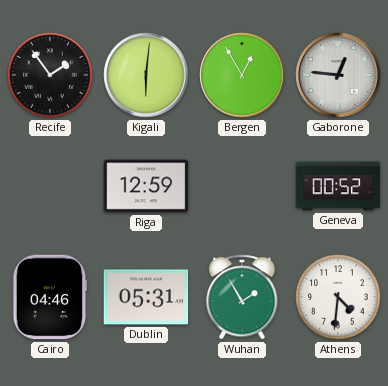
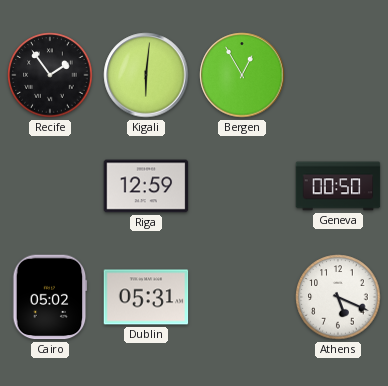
Gaborone: 12:46 -> none (338, 75)
Geneva: 00:52 -> 00:50 (338, 186)
Cairo: 04:46 -> 05:02 (50, 297)
Wuhan: 1:55 -> none (242, 297)
Athens: 4:31 -> 5:19 (338, 297)
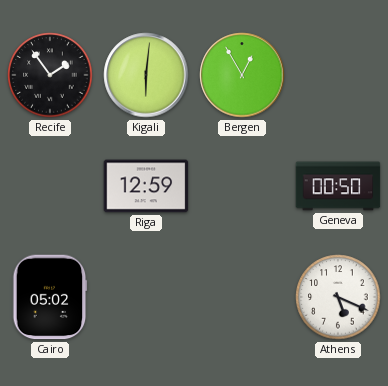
Dublin: 05:31 -> none (146, 297)
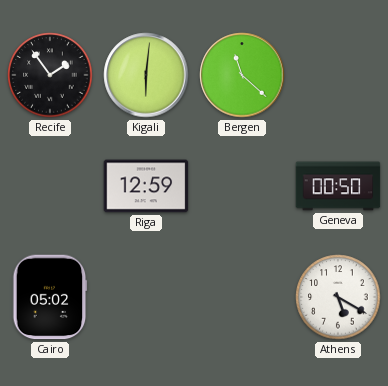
Bergen: 12:55 -> 11:22 (242, 75)
Athens: 5:19 -> 5:20 (338, 297)
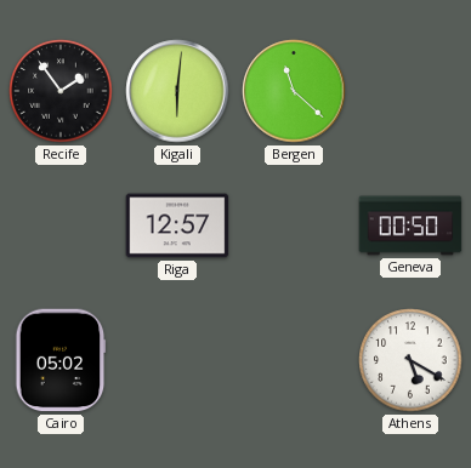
Riga: 12:59 -> 12:57 (177, 226)
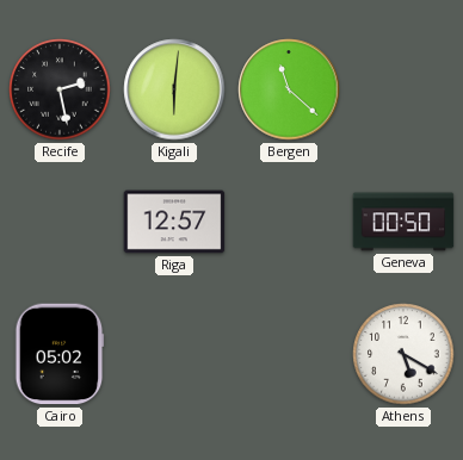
Recife: 1:54 -> 2:28 (60, 89)
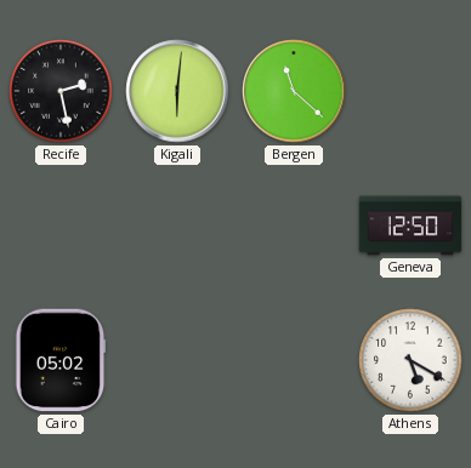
Riga: 12:57 -> none (174, 222)
Geneva: 00:50 -> 12:50 (410, 226)
